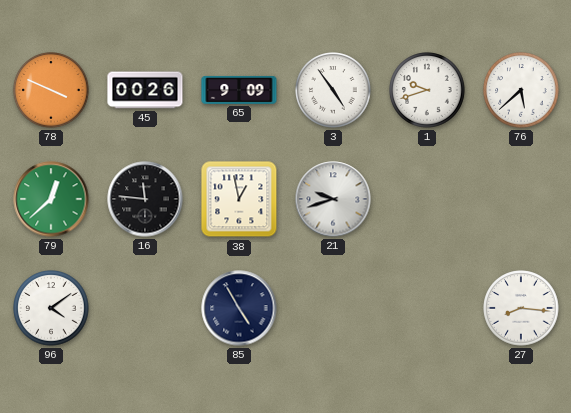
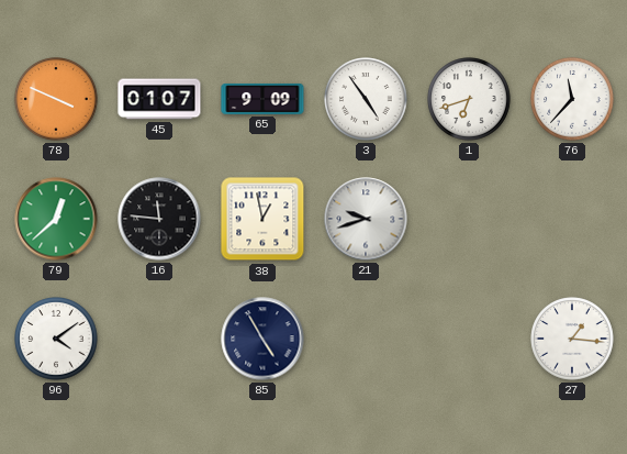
45: 00:26 -> 01:07 (159, 99)
1: 9:42 -> 6:42 (469, 99)
76: 5:38 -> 11:37 (572, 99)
27: 8:16 -> 1:16 (572, 339)
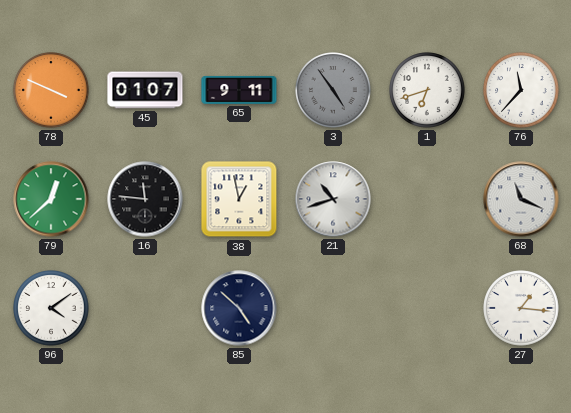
65: 9:09 -> 9:11 (239, 90)
3 dial: white -> grey (333, 90)
21: 9:42 -> 10:42 (333, 199)
68: none -> 11:19 (521, 199)
85: 4:55 -> 4:52 (239, 308)
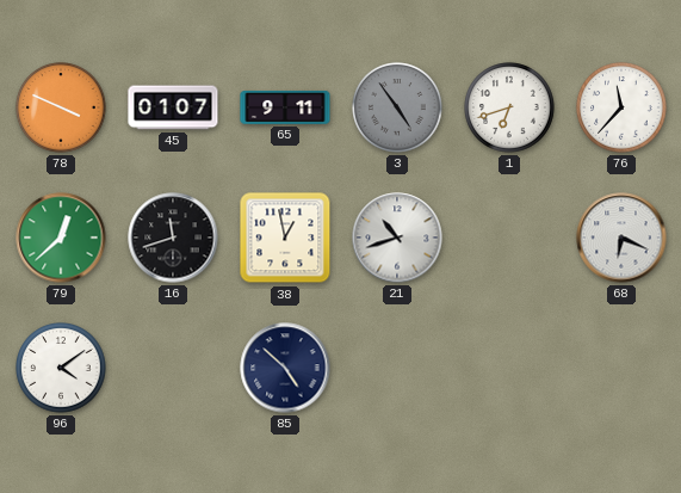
16: 11:46 -> 11:42 (173, 238)
68: 11:19 -> 6:19 (621, 238)
27: 1:16 -> none (521, 308)
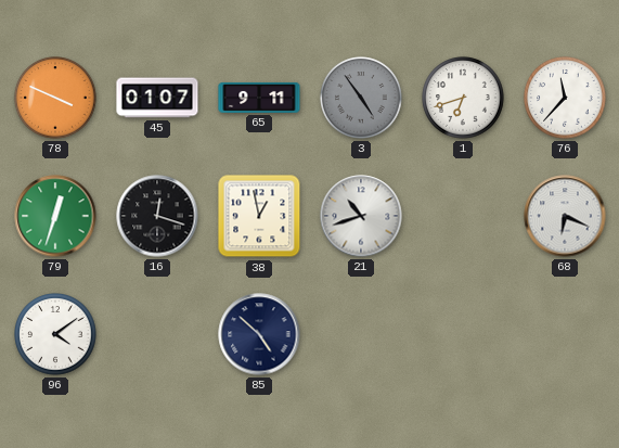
79: 12:38 -> 12:33 (55, 216)
16: 11:42 -> 12:18 (157, 216)
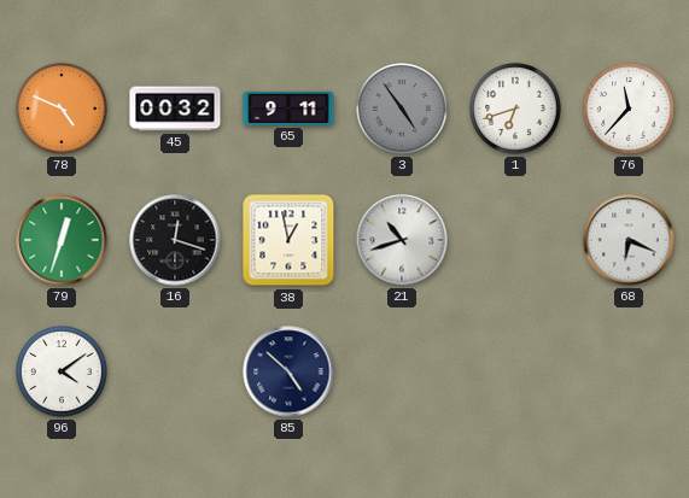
78: 3:49 -> 4:49 (62, 109)
45: 01:07 -> 00:32 (175, 109)
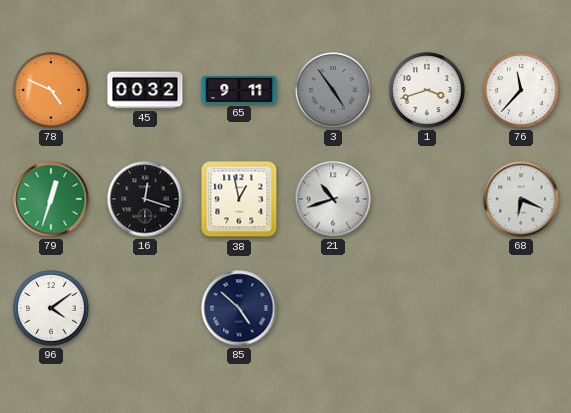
1: 6:42 -> 3:42 (427, 90)
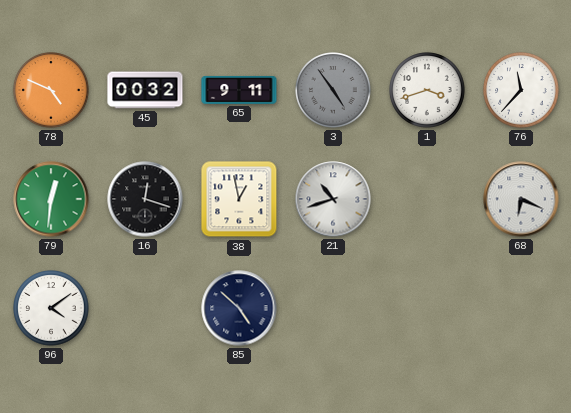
79: 12:33 -> 12:31 (51, 199)
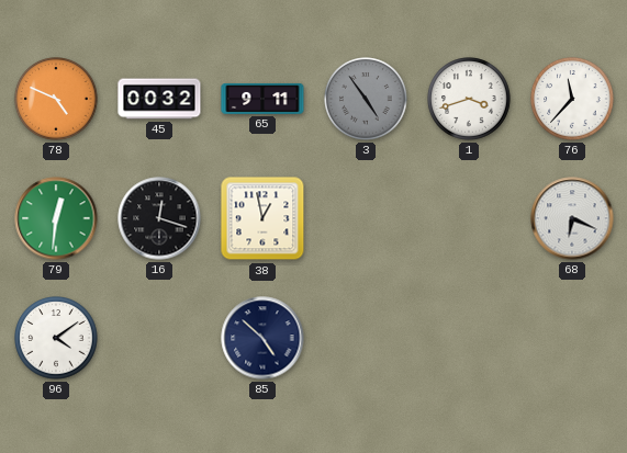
21: 10:42 -> none (333, 199)
